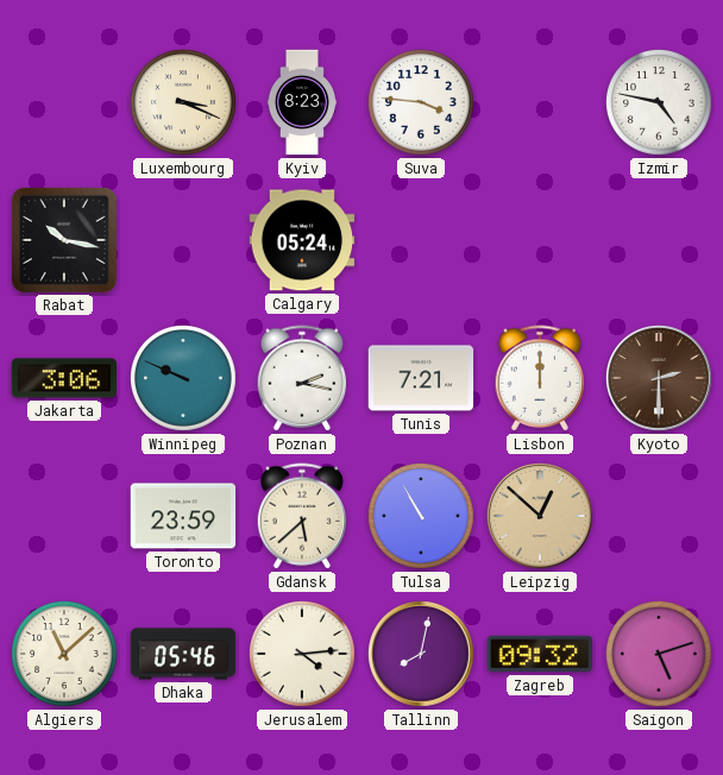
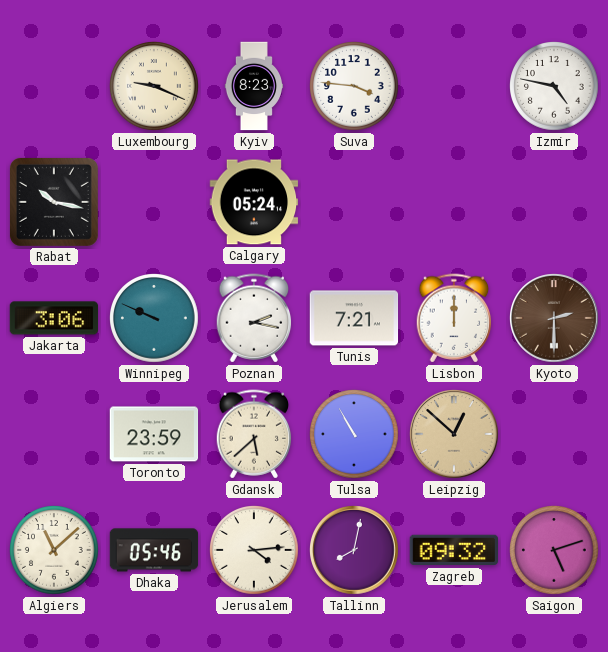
Luxembourg: 3:19 -> 9:19 (154, 86)
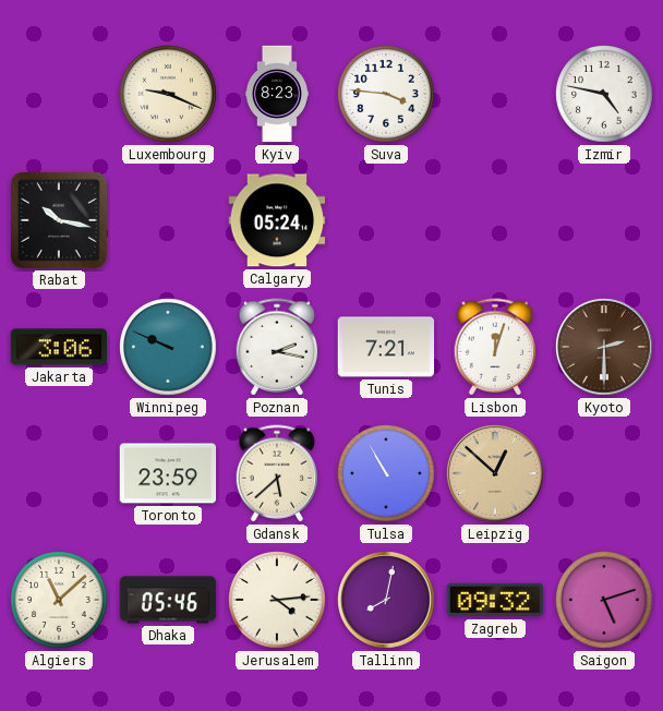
Lisbon: 12:00 -> 12:03 (495, 347)
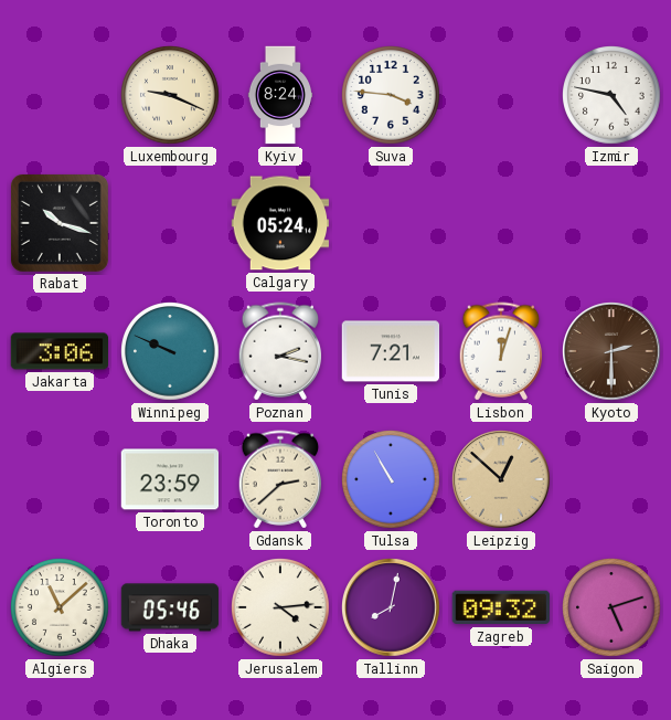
Kyiv: 8:23 -> 8:24 (279, 95)
Rabat: 10:17 -> 10:18 (60, 223)
Gdansk: 5:38 -> 2:38 (280, 479)
